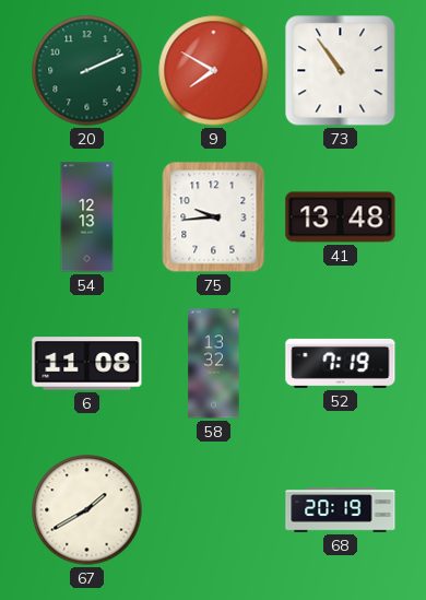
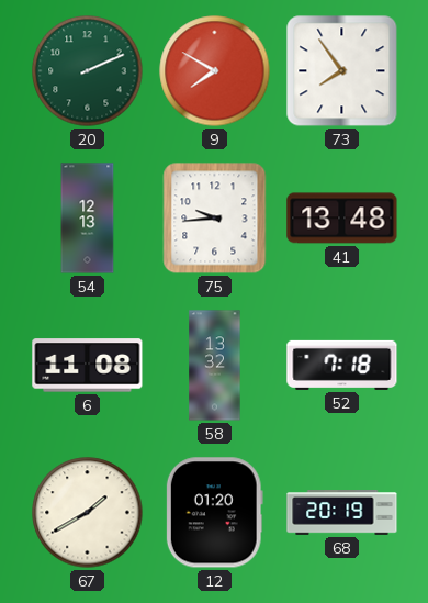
73: 10:54 -> 7:54 (342, 71)
52: 7:19 -> 7:18 (342, 365)
12: none -> 01:20 (214, 513)
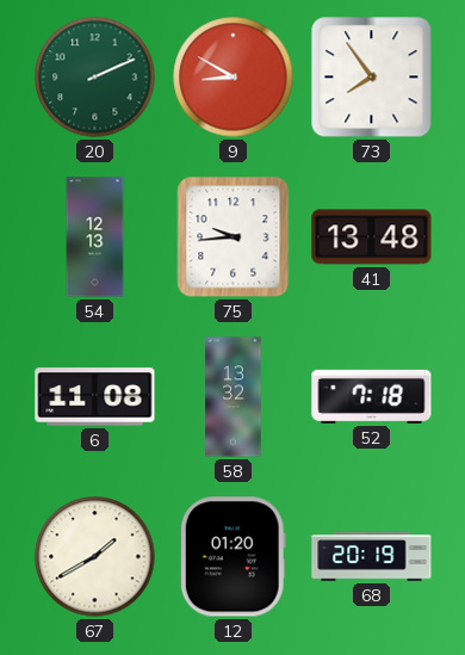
9: 7:50 -> 8:50 (234, 78)
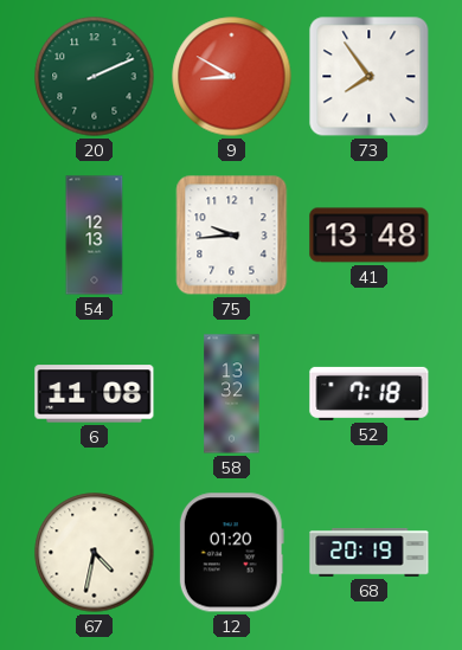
67: 1:40 -> 4:32 (95, 553)
